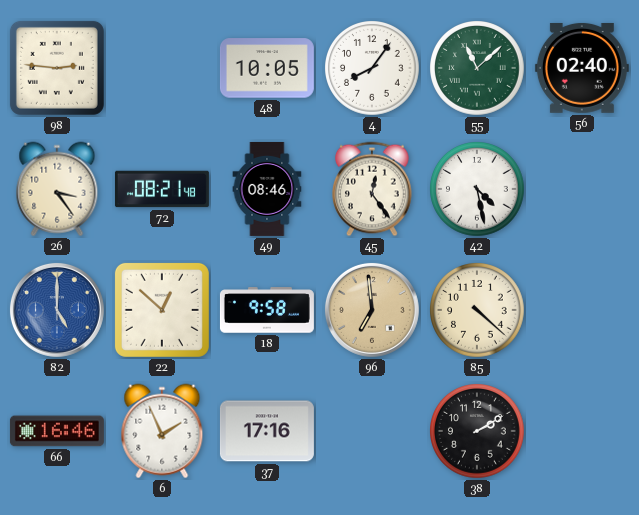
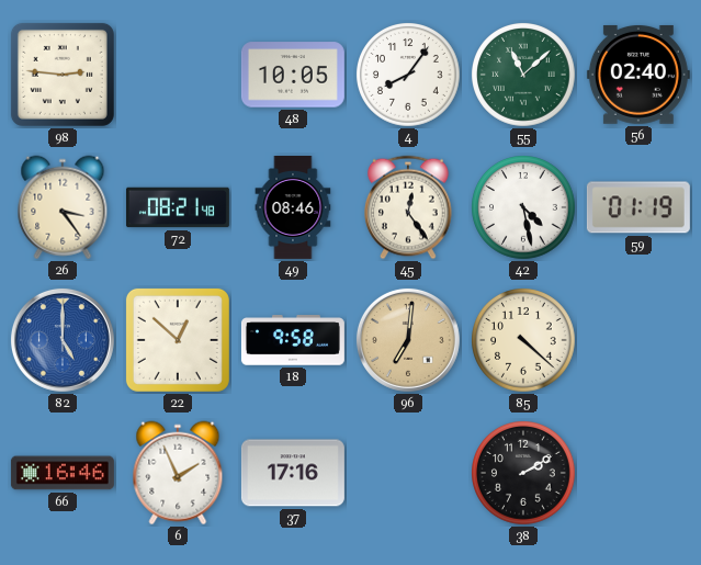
59: none -> 01:19 (638, 207)
96: 6:59 -> 7:01 (408, 340)
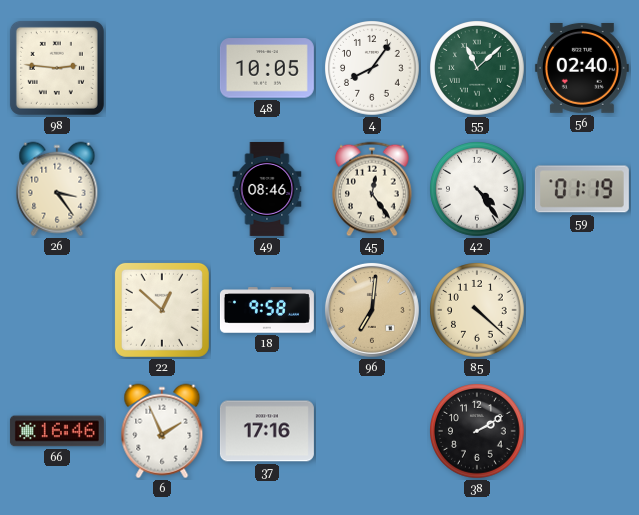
72: 08:21 -> none (178, 207)
42: 4:28 -> 4:24 (478, 190)
82: 5:00 -> none (63, 340)
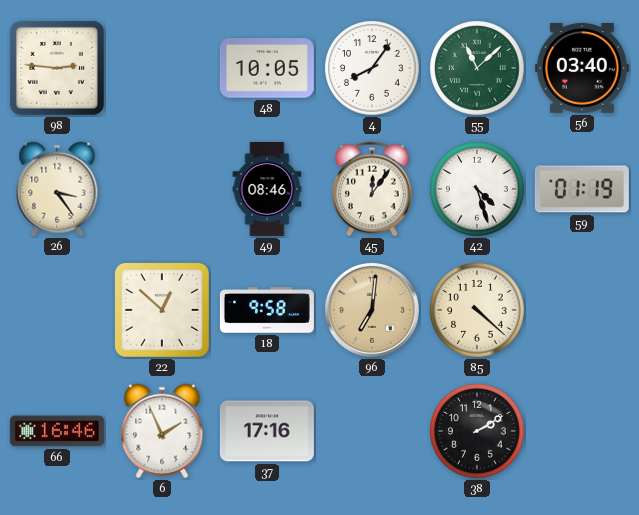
56: 02:40 -> 03:40 (582, 68)
45: 12:24 -> 12:06 (373, 189)
42: 4:24 -> 4:27 (478, 190)
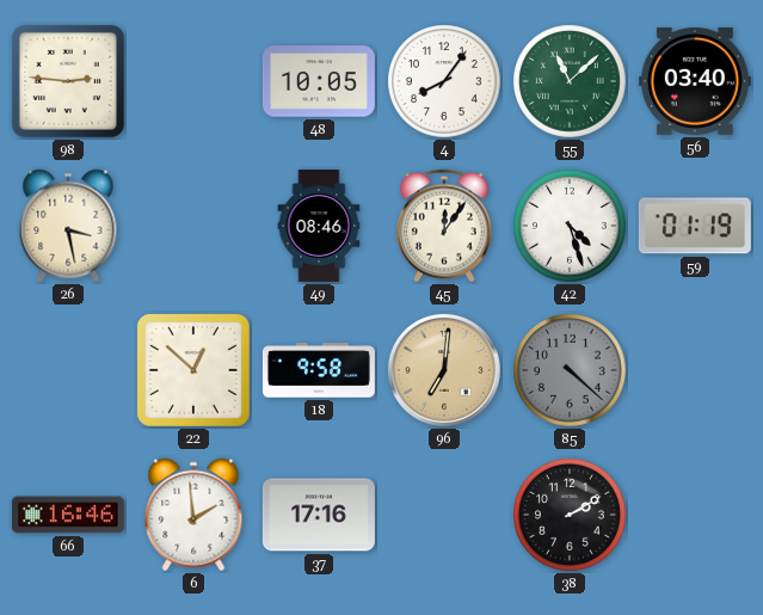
26: 3:24 -> 3:28 (68, 226)
85 dial: cream -> grey (571, 371)
6: 1:56 -> 1:59 (193, 515)
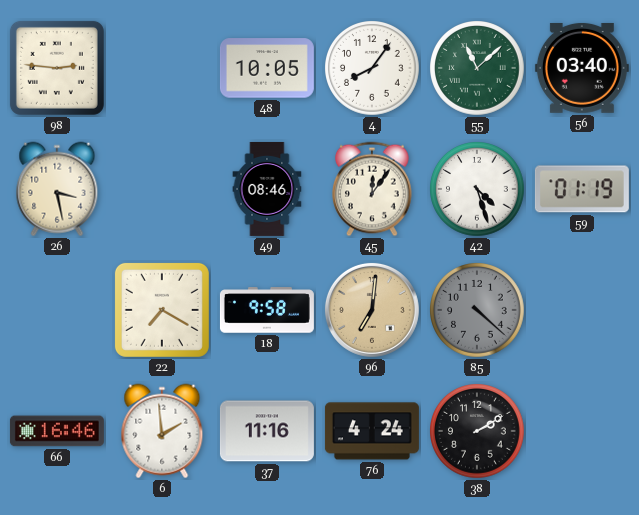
22: 12:52 -> 7:20 (162, 310)
37: 17:16 -> 11:16 (267, 431)
76: none -> 4:24 (372, 431)
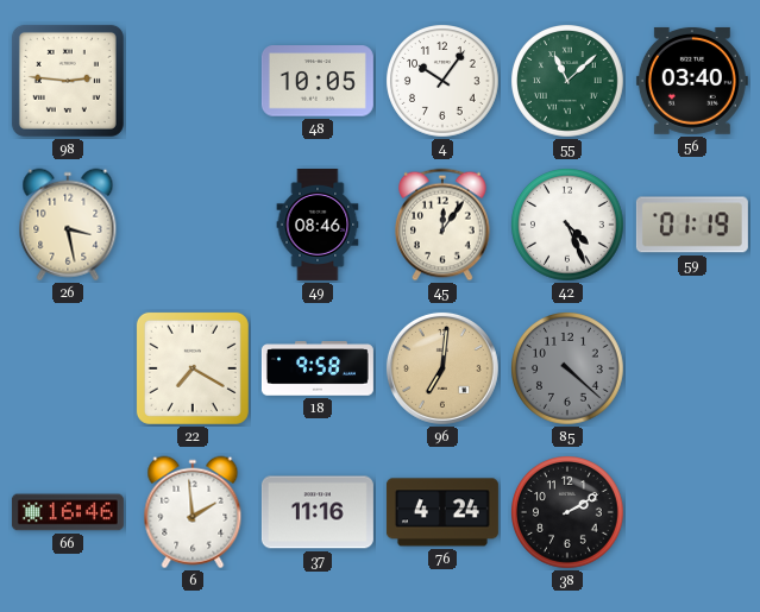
4: 8:06 -> 10:06 (444, 82)
42: 4:27 -> 4:26 (569, 226)
